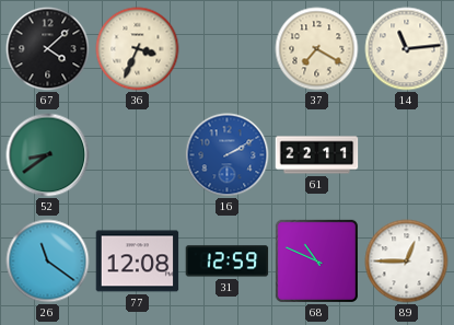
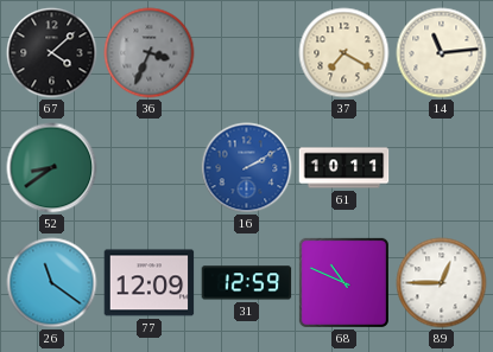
36 dial: cream -> grey (150, 53)
61: 22:11 -> 10:11 (345, 168)
77: 12:08 -> 12:09 (150, 283)
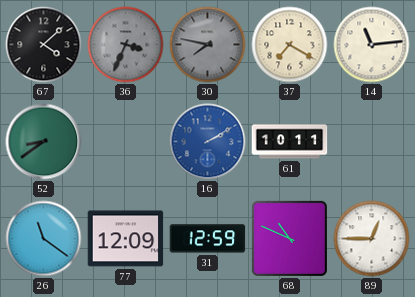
30: none -> 7:47 (208, 45)
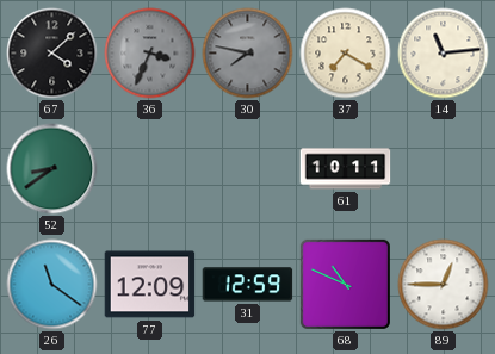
16: 2:10 -> none (208, 142)
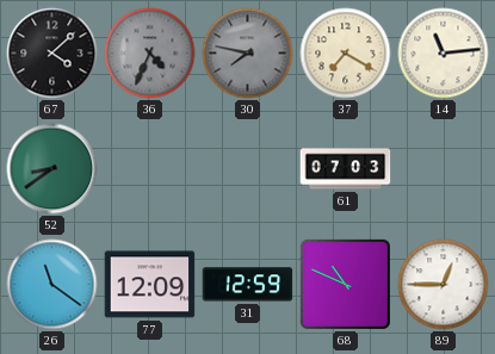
36: 3:34 -> 4:34 (150, 54)
61: 10:11 -> 07:03 (346, 169)
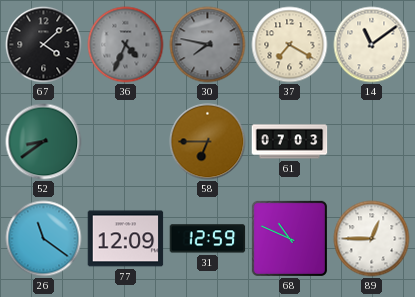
14: 11:14 -> 11:09 (372, 45)
58: none -> 6:45 (208, 142)
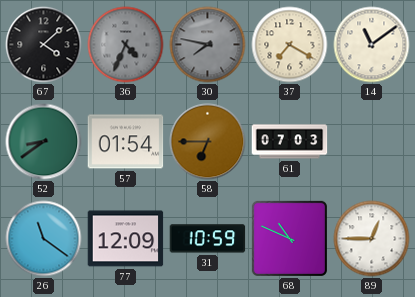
57: none -> 01:54 (126, 142)
31: 12:59 -> 10:59 (208, 239)
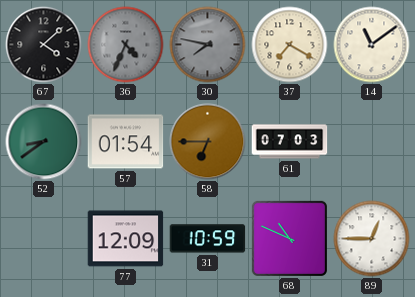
26: 11:21 -> none (44, 239)
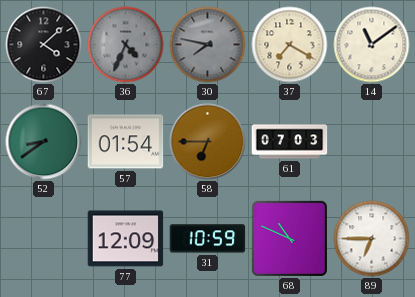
89: 12:45 -> 6:45 (372, 239)
